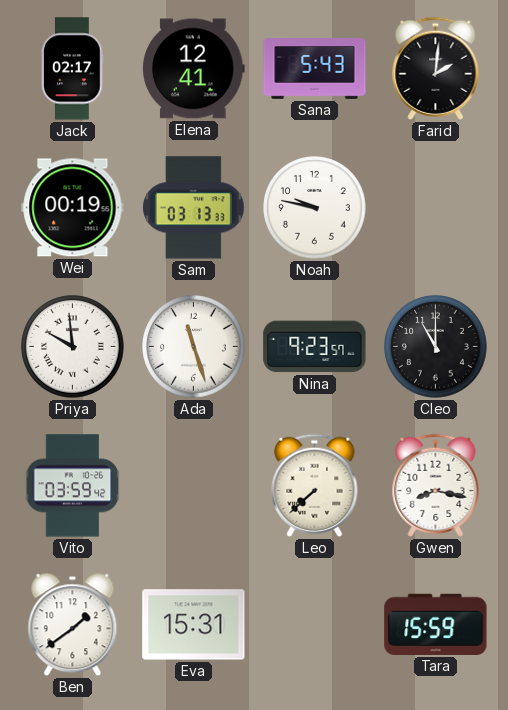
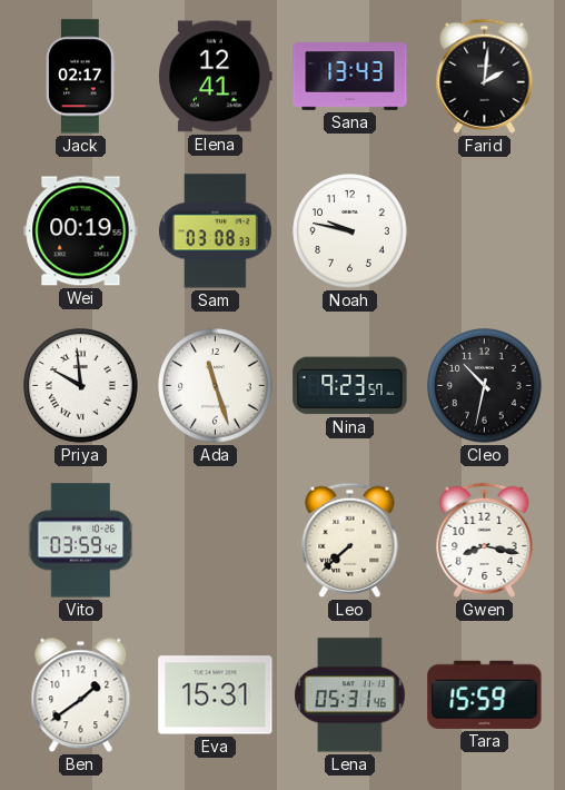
Sana: 5:43 -> 13:43 (350, 77)
Sam: 03:13 -> 03:08 (215, 231)
Cleo: 11:00 -> 10:32 (485, 386)
Lena: none -> 05:31 (350, 695)
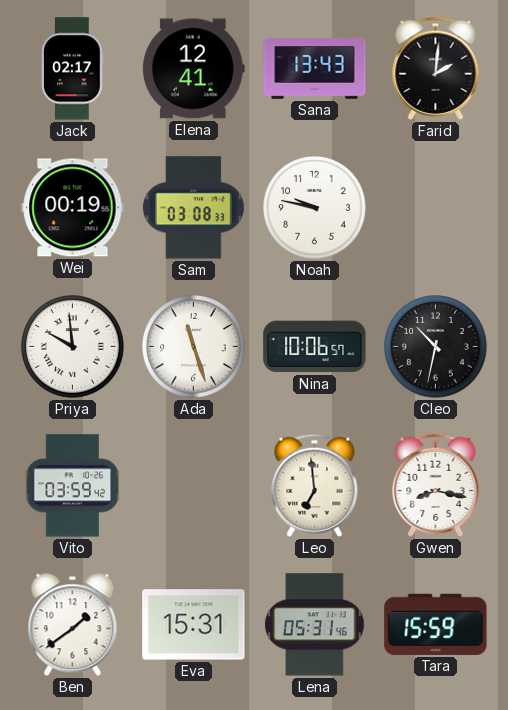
Nina: 9:23 -> 10:06 (315, 347)
Leo: 7:38 -> 6:59 (315, 485)
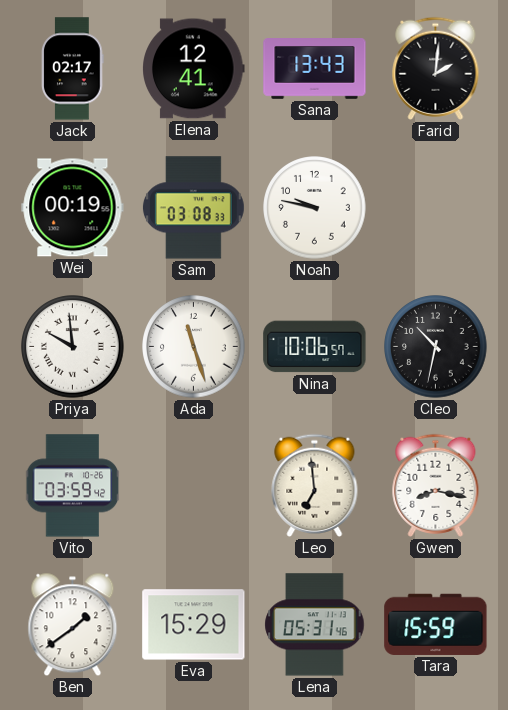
Eva: 15:31 -> 15:29 (194, 625)
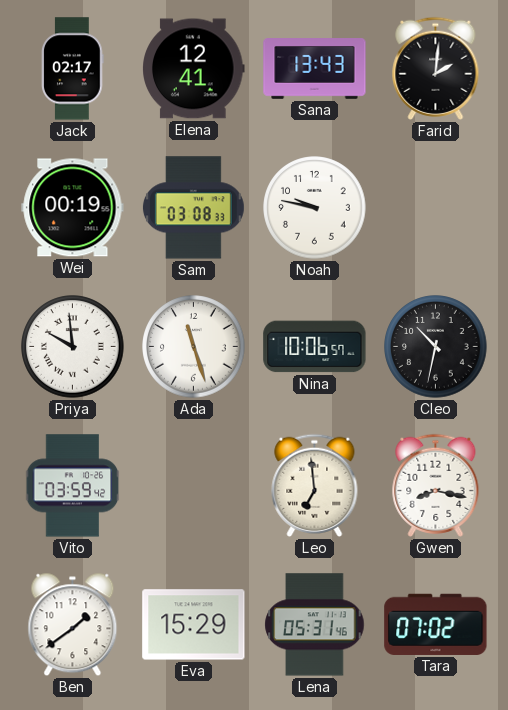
Tara: 15:59 -> 07:02 (436, 624)
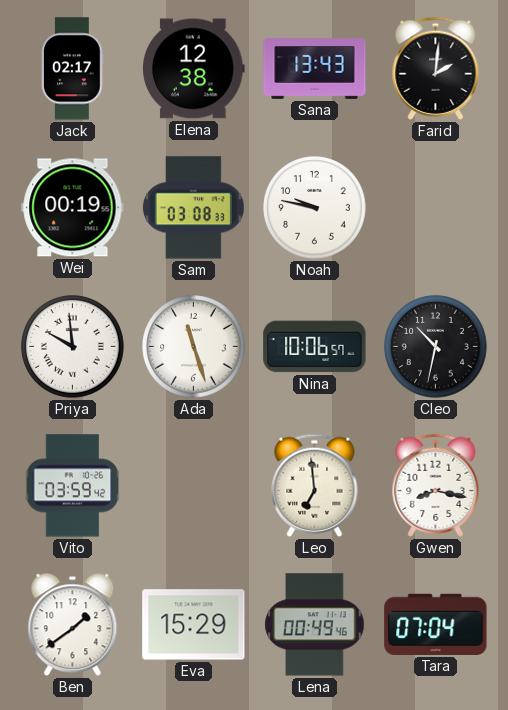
Elena: 12:41 -> 12:38 (194, 69)
Lena: 05:31 -> 00:49 (315, 625)
Tara: 07:02 -> 07:04 (436, 624)
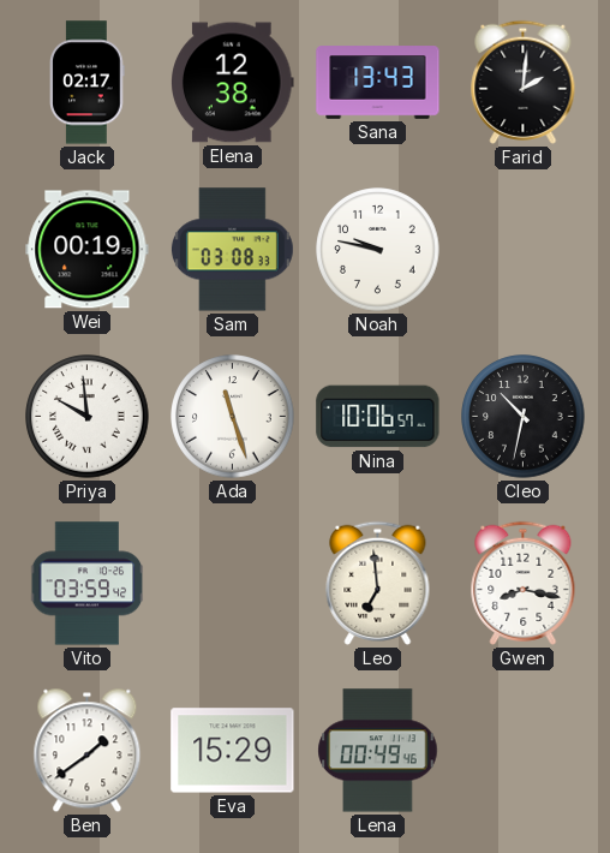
Tara: 07:04 -> none (436, 624)
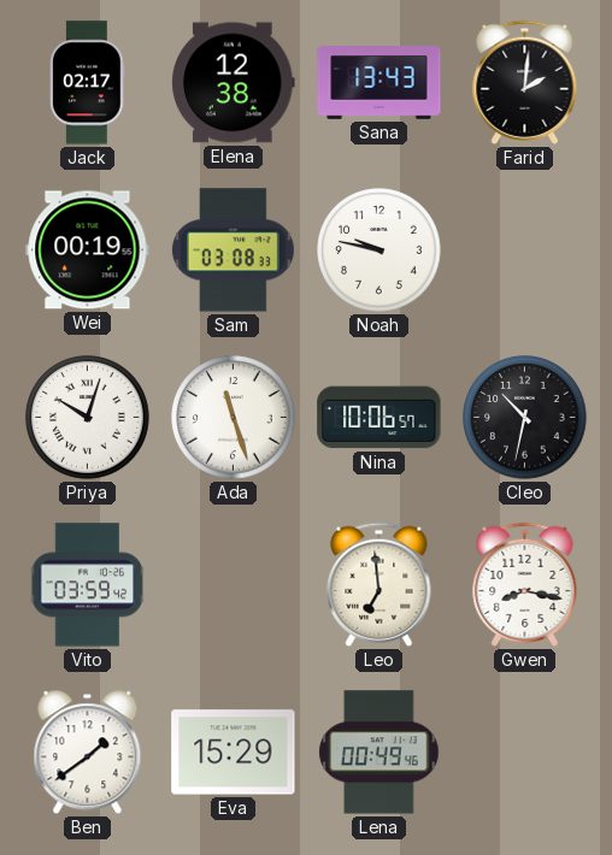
Priya: 9:59 -> 10:03 (88, 418)
